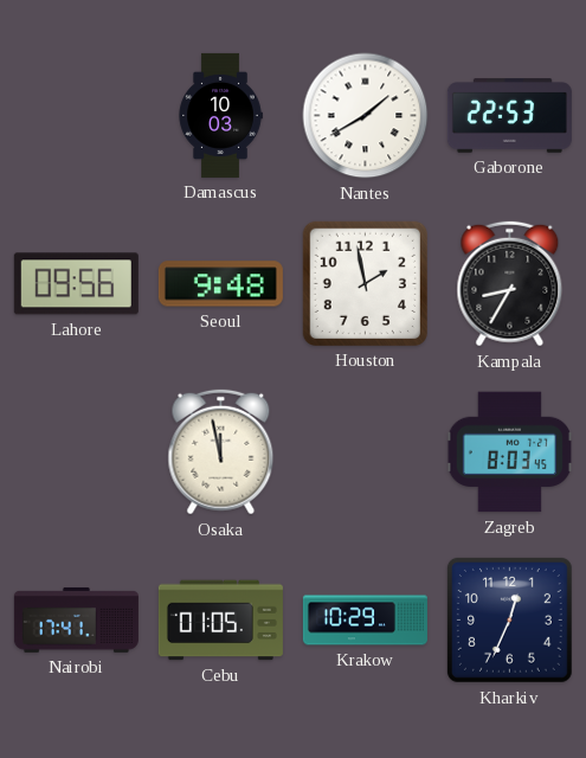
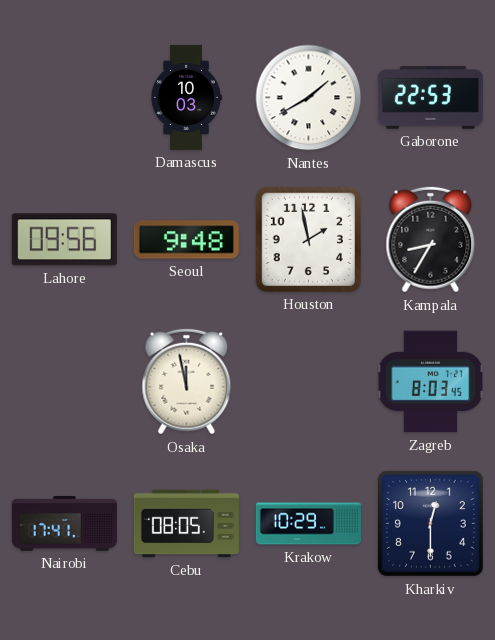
Cebu: 01:05 -> 08:05 (186, 524)
Kharkiv: 12:34 -> 12:30 (430, 523)
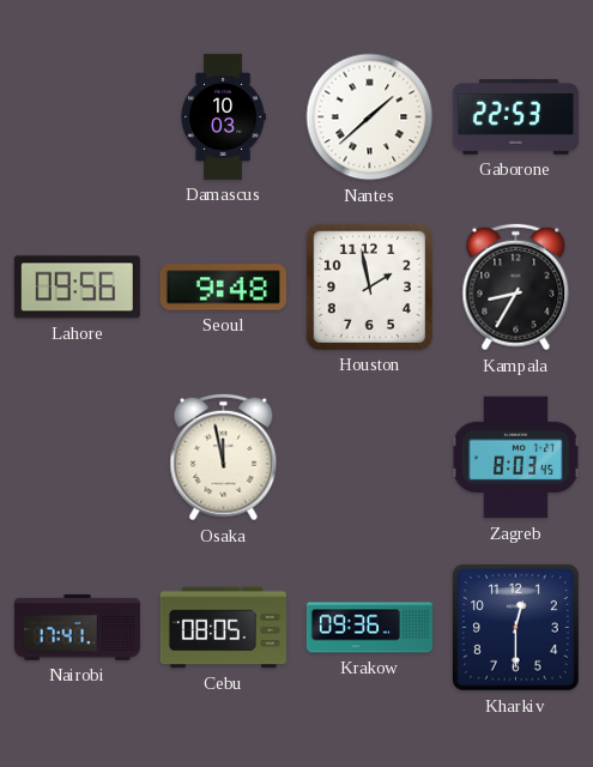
Nantes: 1:40 -> 1:38 (370, 117)
Krakow: 10:29 -> 09:36 (369, 628)
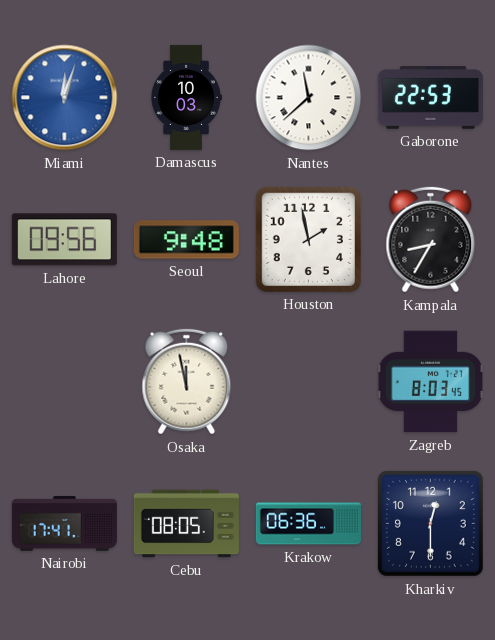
Miami: none -> 12:03 (65, 98)
Nantes: 1:38 -> 11:38 (309, 98)
Krakow: 09:36 -> 06:36 (308, 524)
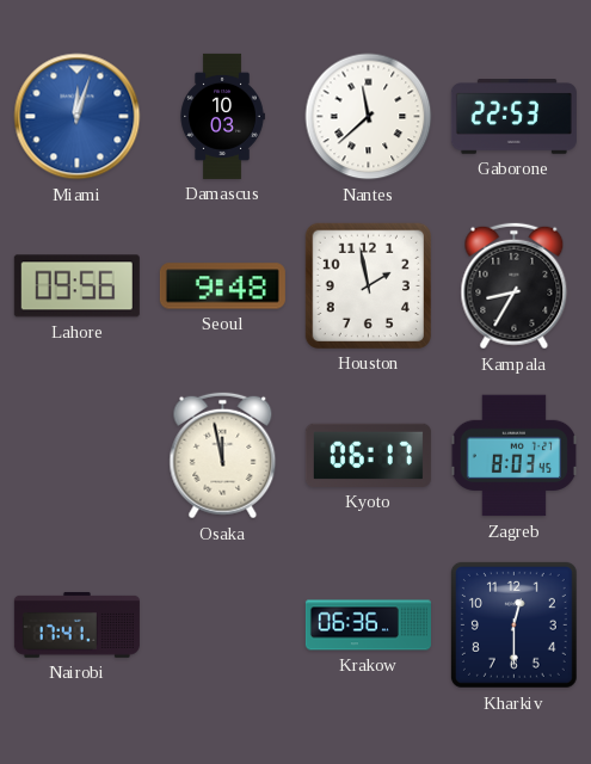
Kyoto: none -> 06:17 (368, 455)
Cebu: 08:05 -> none (186, 524)
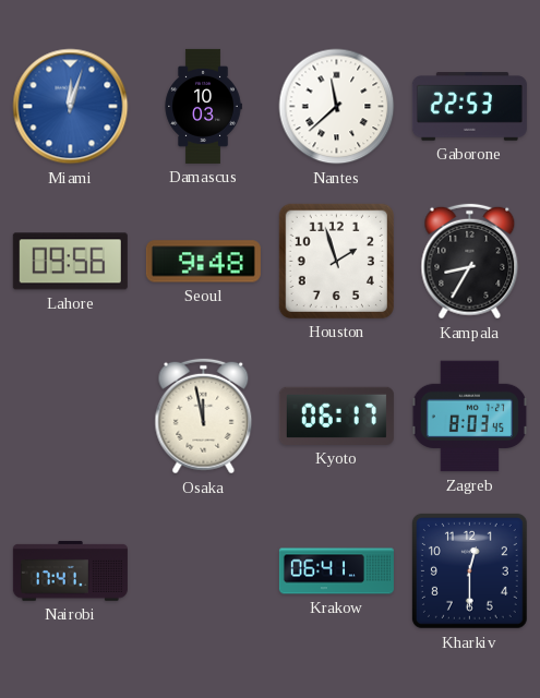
Houston: 1:58 -> 1:57 (336, 261)
Krakow: 06:36 -> 06:41 (336, 571)
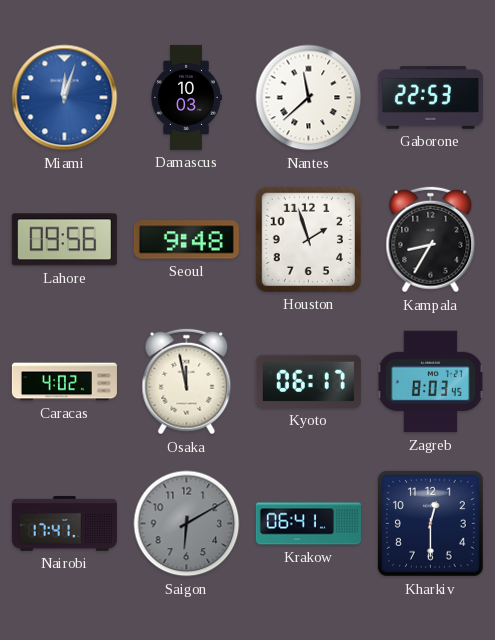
Caracas: none -> 4:02 (64, 382)
Saigon: none -> 6:10 (187, 524)
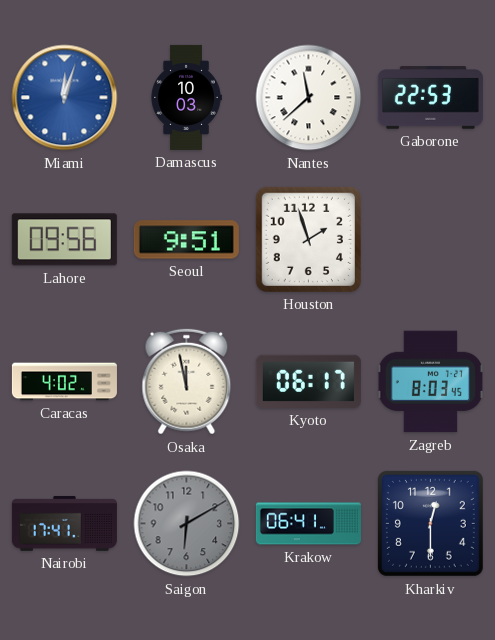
Seoul: 9:48 -> 9:51 (186, 240)
Kampala: 8:35 -> none (431, 240)
